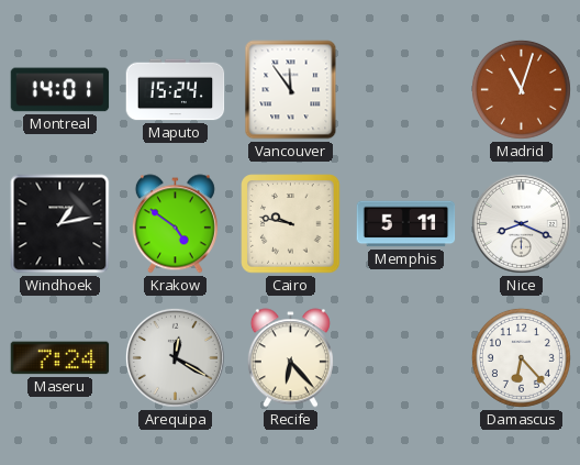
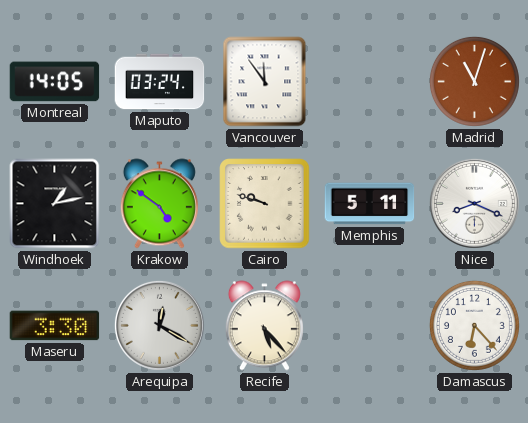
Montreal: 14:01 -> 14:05 (55, 82)
Maputo: 15:24 -> 03:24 (160, 82)
Cairo: 9:47 -> 9:48 (265, 204)
Maseru: 7:24 -> 3:30 (55, 326)
Recife: 6:23 -> 5:23 (264, 326)
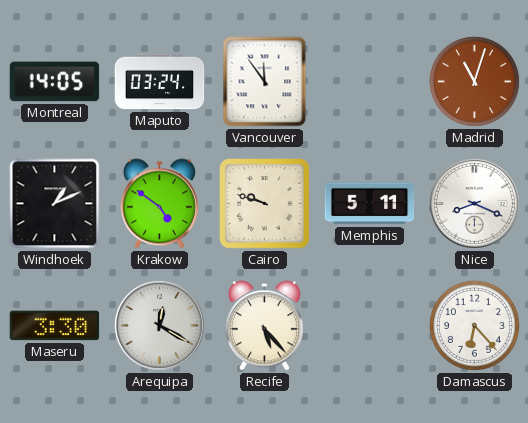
Windhoek: 1:13 -> 1:11 (55, 204)
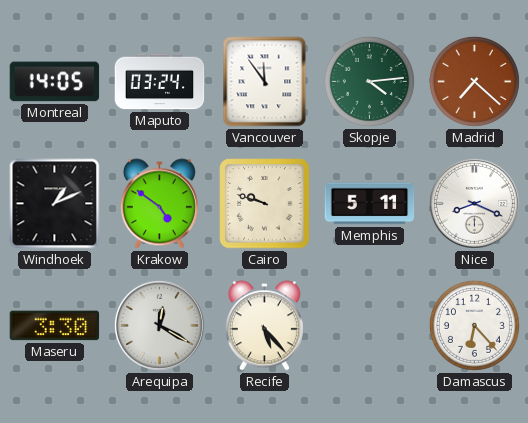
Skopje: none -> 4:14 (369, 81)
Madrid: 11:03 -> 7:22 (474, 81)
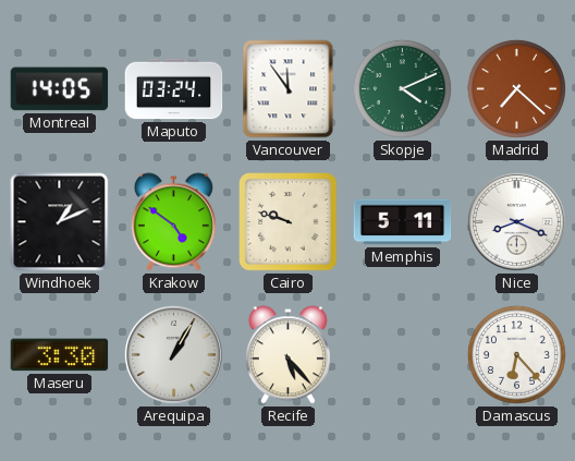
Skopje: 4:14 -> 4:11 (402, 88)
Arequipa: 12:20 -> 1:05 (173, 354)
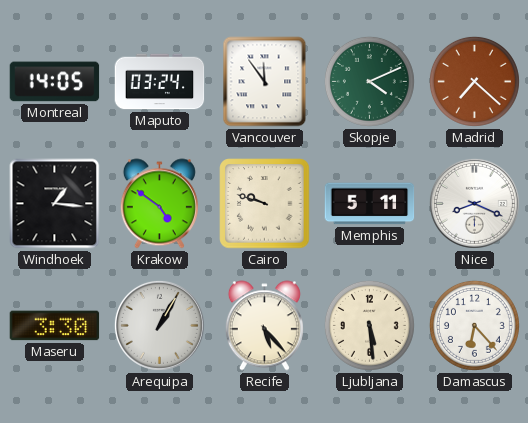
Windhoek: 1:11 -> 1:16 (55, 204)
Ljubljana: none -> 5:29 (369, 325)
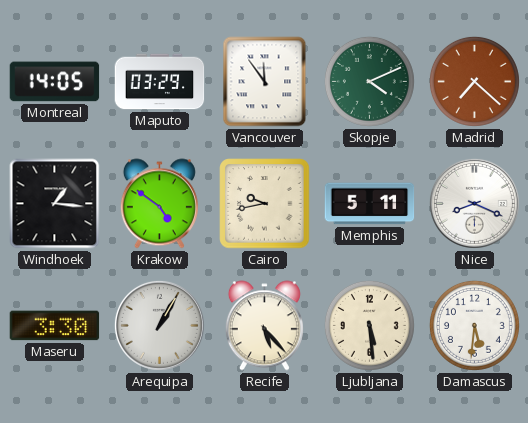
Maputo: 03:24 -> 03:29 (160, 82)
Cairo: 9:48 -> 9:43 (265, 204)
Damascus: 6:23 -> 5:31 (474, 325)
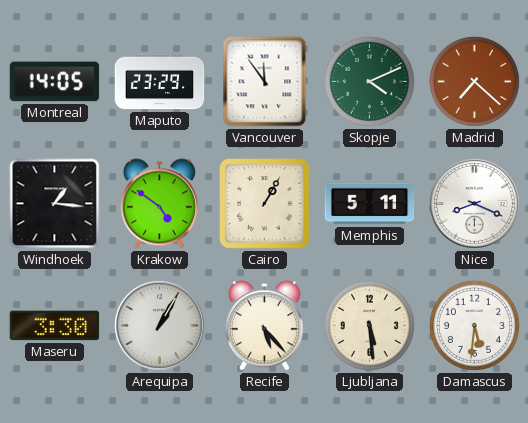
Maputo: 03:29 -> 23:29 (160, 82)
Cairo: 9:43 -> 1:05 (265, 204)
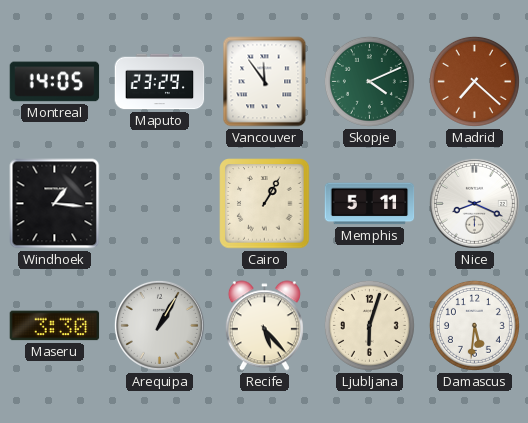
Krakow: 4:51 -> none (159, 204)
Ljubljana: 5:29 -> 6:03 (369, 325)
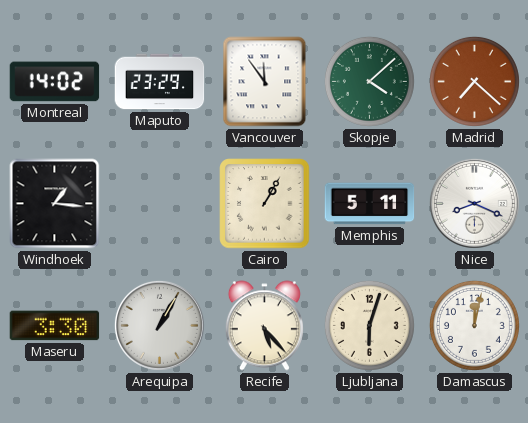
Montreal: 14:05 -> 14:02 (55, 82)
Skopje: 4:11 -> 4:08 (369, 81)
Damascus: 5:31 -> 12:02 (474, 325)
